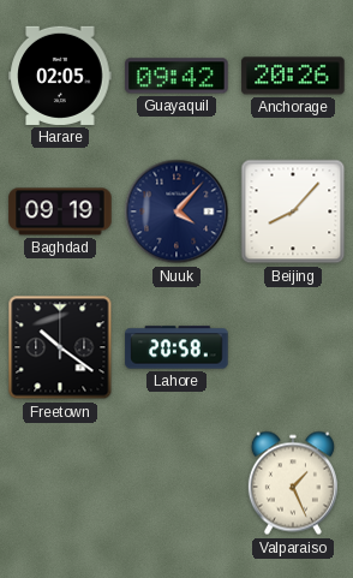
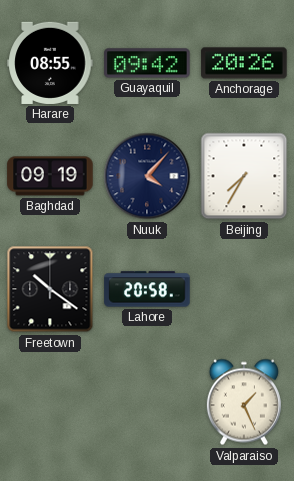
Harare: 02:05 -> 08:55 (50, 63)
Beijing: 8:07 -> 7:35 (244, 176)
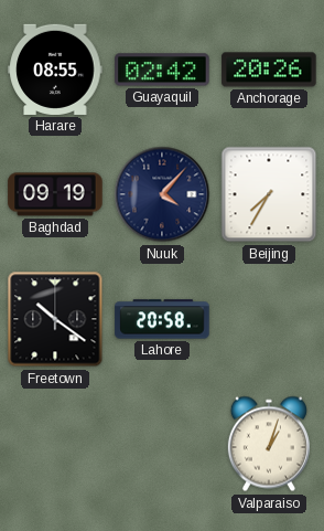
Guayaquil: 09:42 -> 02:42 (162, 70)
Valparaiso: 1:26 -> 1:03 (269, 444)
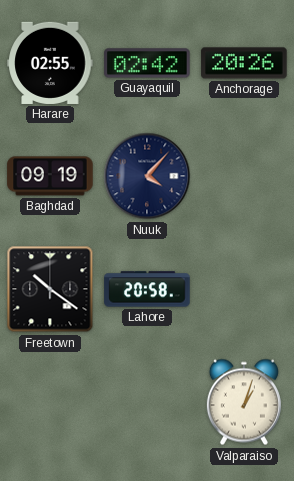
Harare: 08:55 -> 02:55 (50, 63)
Beijing: 7:35 -> none (269, 194)
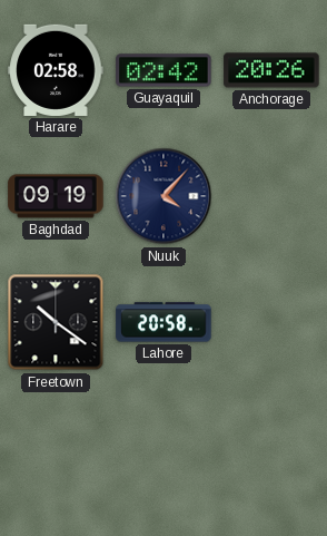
Harare: 02:55 -> 02:58 (56, 70)
Valparaiso: 1:03 -> none (244, 402)
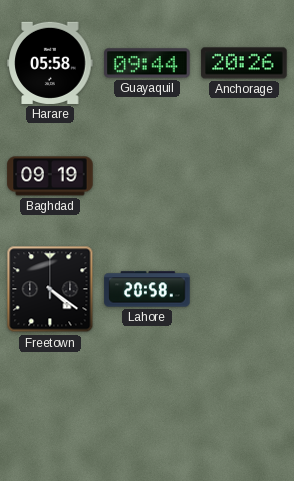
Harare: 02:58 -> 05:58 (50, 63)
Guayaquil: 02:42 -> 09:44 (147, 63)
Nuuk: 4:07 -> none (163, 196)
Freetown: 10:21 -> 4:21 (50, 289)
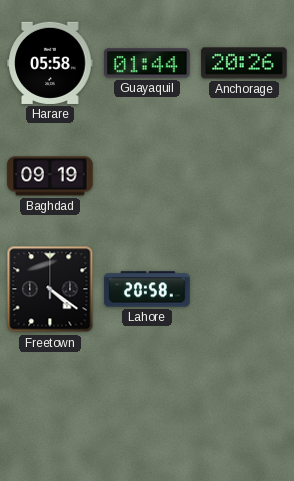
Guayaquil: 09:44 -> 01:44 (147, 63)
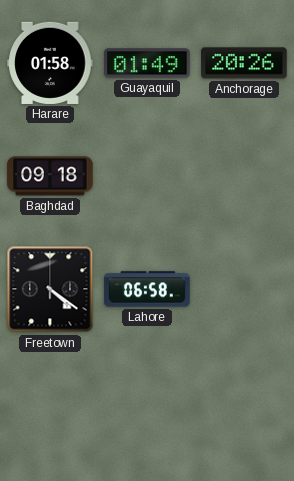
Harare: 05:58 -> 01:58 (50, 63)
Guayaquil: 01:44 -> 01:49 (147, 63)
Baghdad: 09:19 -> 09:18 (50, 176)
Lahore: 20:58 -> 06:58 (147, 289)
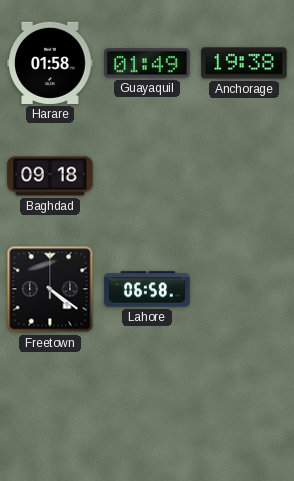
Anchorage: 20:26 -> 19:38 (244, 63)
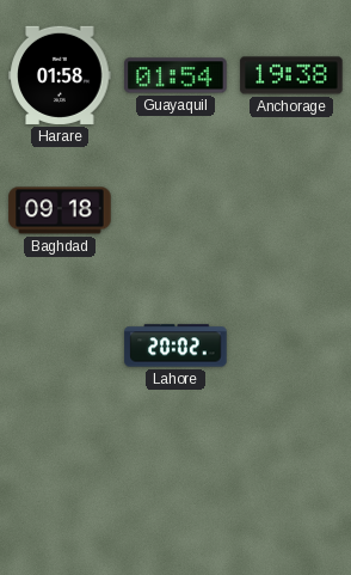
Guayaquil: 01:49 -> 01:54 (176, 75)
Freetown: 4:21 -> none (50, 289)
Lahore: 06:58 -> 20:02 (176, 345)
